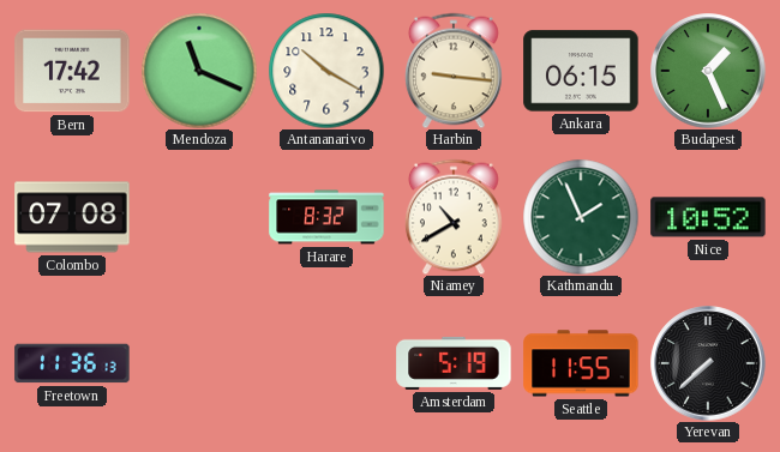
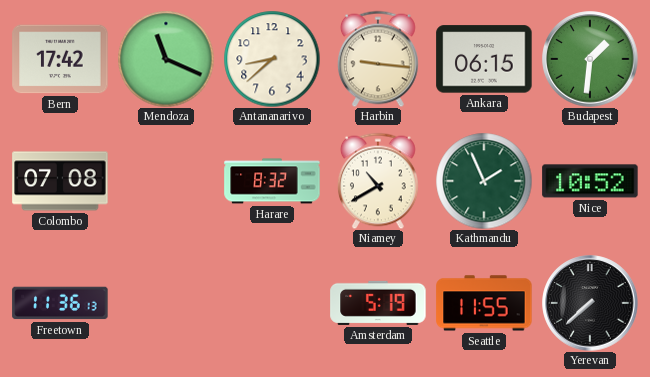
Antananarivo: 10:20 -> 8:38 (272, 59)
Budapest: 1:26 -> 1:31 (590, 59)
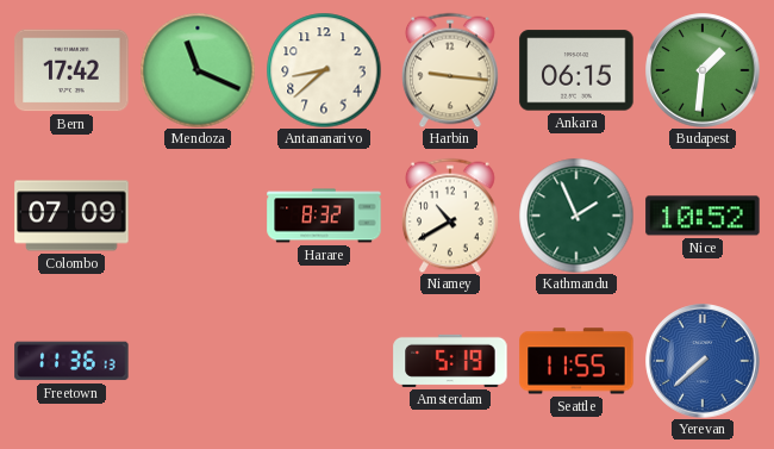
Colombo: 07:08 -> 07:09 (71, 216)
Yerevan dial: black -> blue (703, 361)
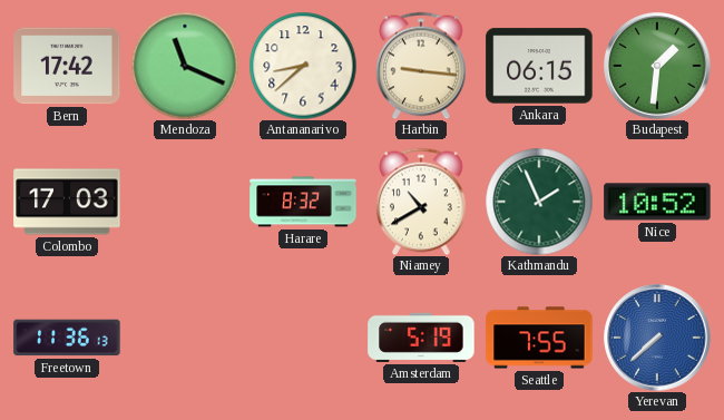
Colombo: 07:09 -> 17:03 (67, 202)
Seattle: 11:55 -> 7:55 (539, 338)
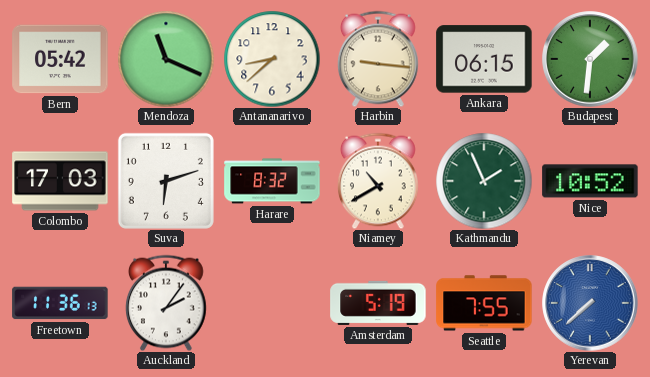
Bern: 17:42 -> 05:42 (60, 59)
Suva: none -> 6:12 (166, 181)
Auckland: none -> 2:06 (167, 303)
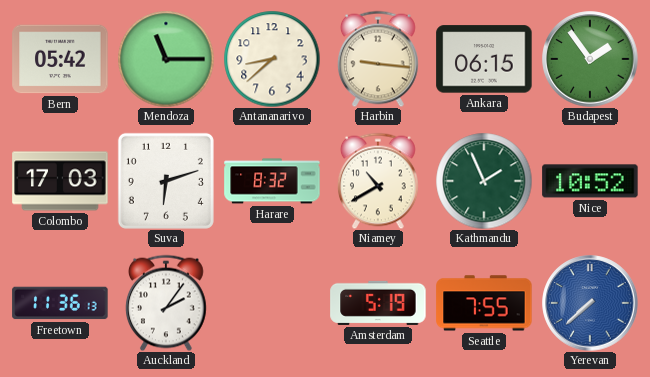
Mendoza: 11:19 -> 11:15 (166, 59)
Budapest: 1:31 -> 1:54 (590, 59)
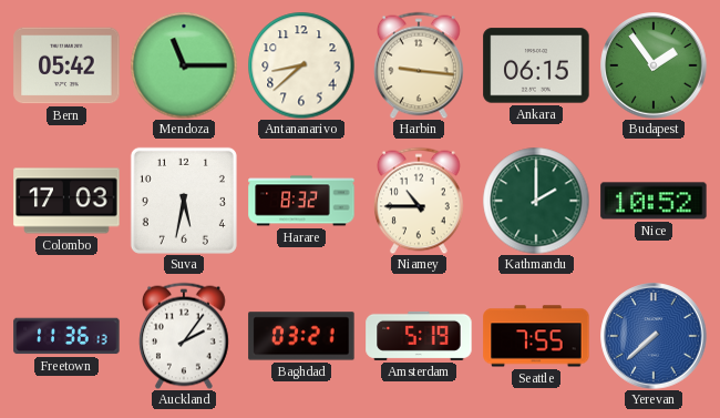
Suva: 6:12 -> 5:32 (184, 201)
Niamey: 10:40 -> 10:45 (420, 201)
Kathmandu: 1:56 -> 2:00 (536, 201)
Baghdad: none -> 03:21 (301, 336)
